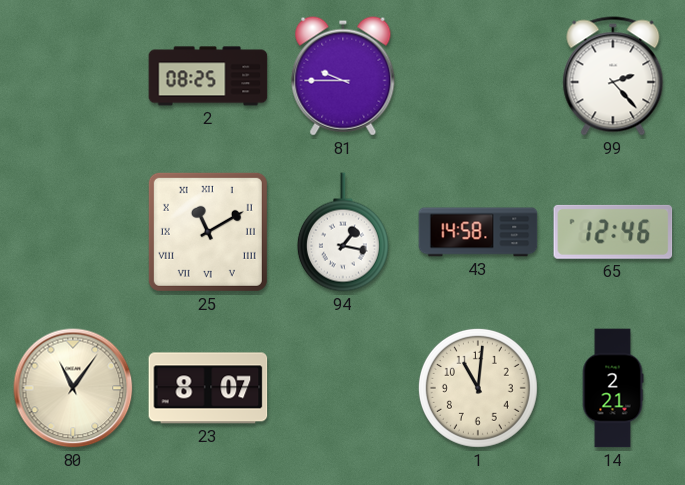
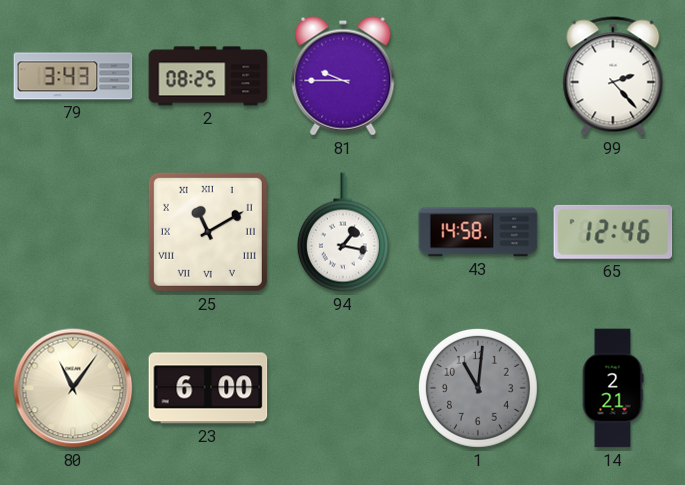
79: none -> 3:43 (73, 76)
23: 8:07 -> 6:00 (208, 388)
1 dial: cream -> grey (478, 388)
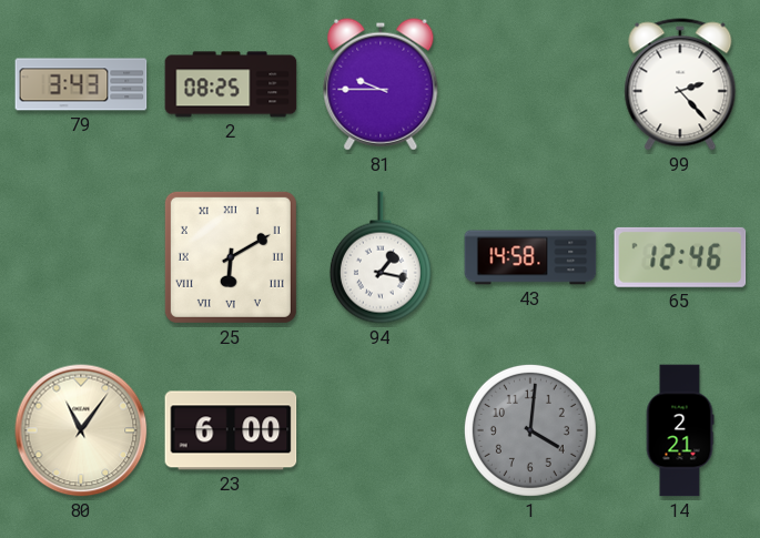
25: 11:10 -> 6:10 (231, 257)
1: 11:01 -> 4:01 (530, 430)
